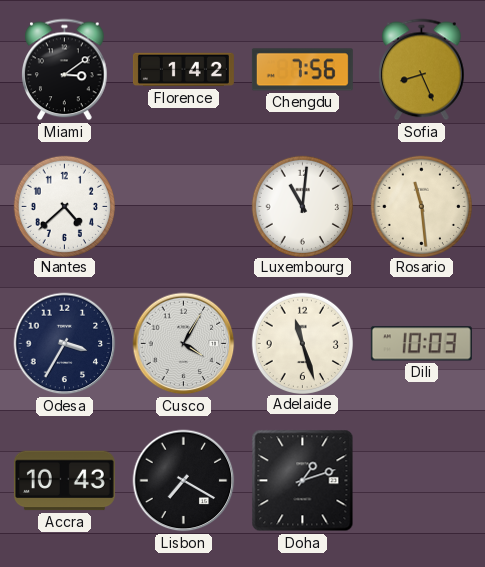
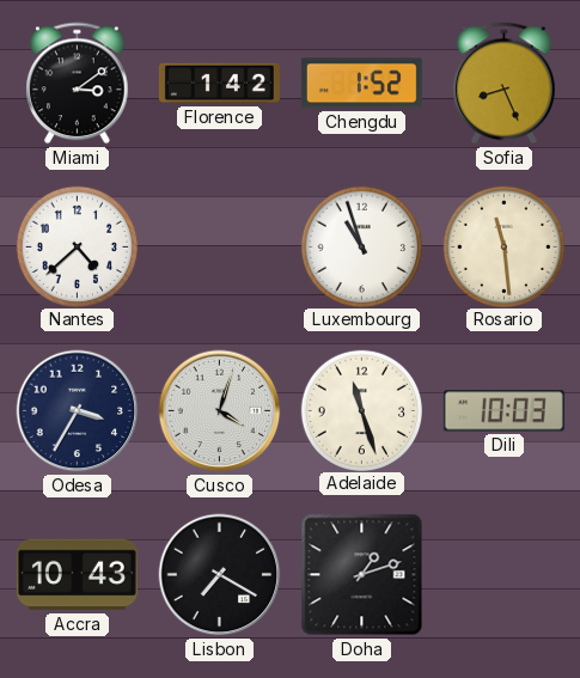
Chengdu: 7:56 -> 1:52 (361, 84)
Luxembourg: 11:01 -> 10:57 (361, 246)
Cusco: 4:05 -> 4:03 (220, 411)
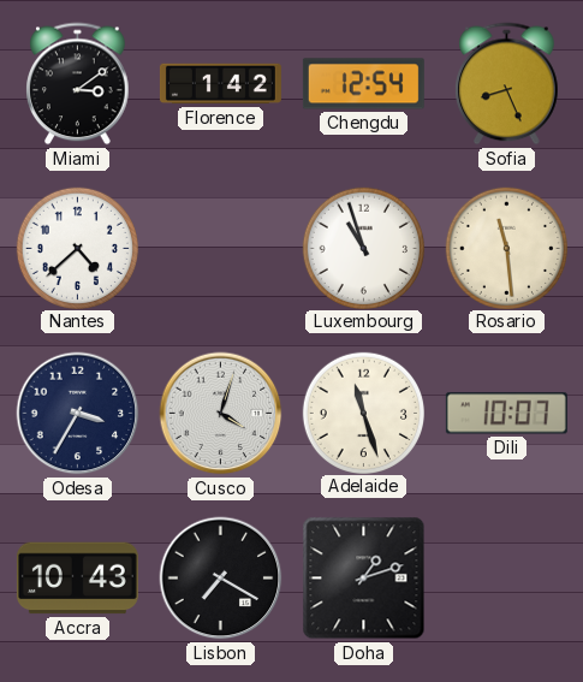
Chengdu: 1:52 -> 12:54 (363, 84)
Dili: 10:03 -> 10:07 (506, 414)
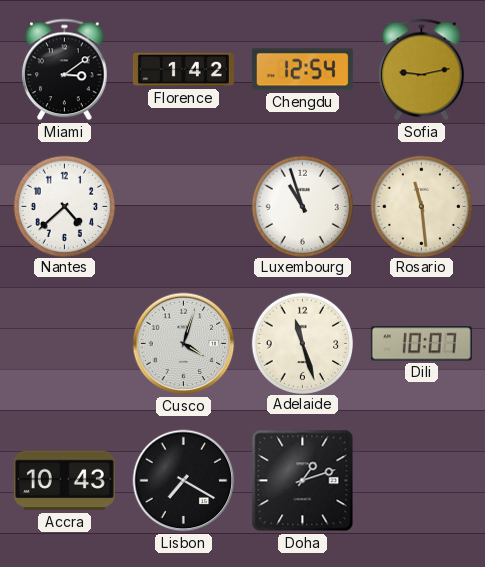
Sofia: 8:26 -> 9:13 (422, 70)
Odesa: 3:35 -> none (78, 414)
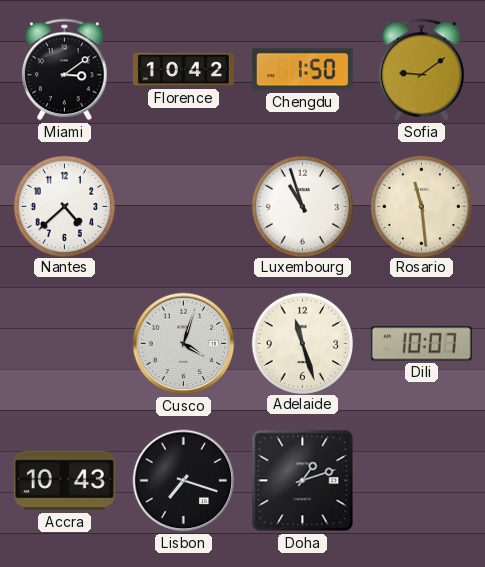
Florence: 1:42 -> 10:42 (183, 70)
Chengdu: 12:54 -> 1:50 (302, 70)
Sofia: 9:13 -> 9:09 (422, 70)
Lisbon: 7:20 -> 7:18 (184, 481)
